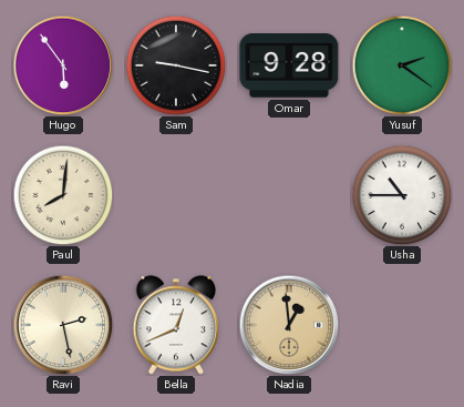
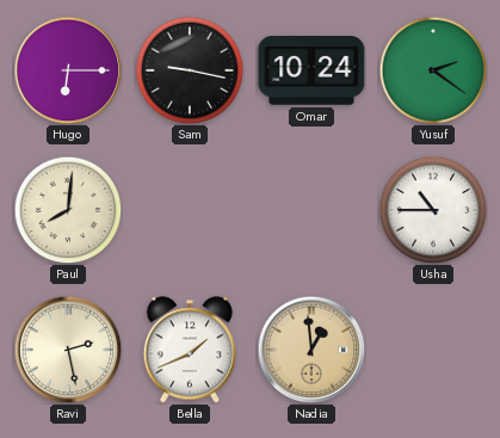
Hugo: 5:54 -> 6:15 (68, 70)
Omar: 9:28 -> 10:24 (311, 70)
Bella: 12:41 -> 1:41 (190, 350)
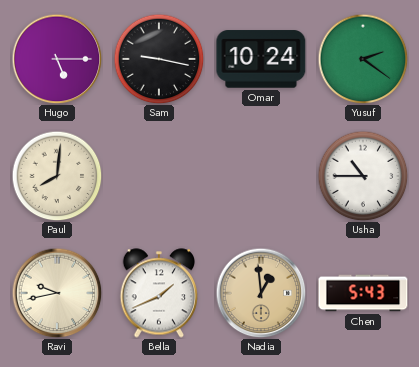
Hugo: 6:15 -> 5:15 (57, 59)
Ravi: 2:28 -> 9:43 (57, 293)
Chen: none -> 5:43 (363, 293)
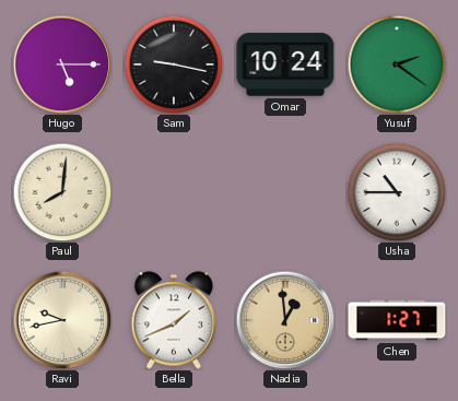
Chen: 5:43 -> 1:27 (397, 320)
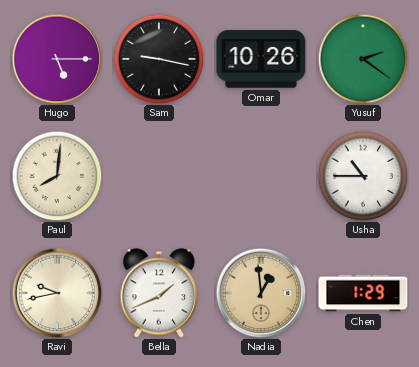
Omar: 10:24 -> 10:26 (261, 59)
Chen: 1:27 -> 1:29 (363, 293)
